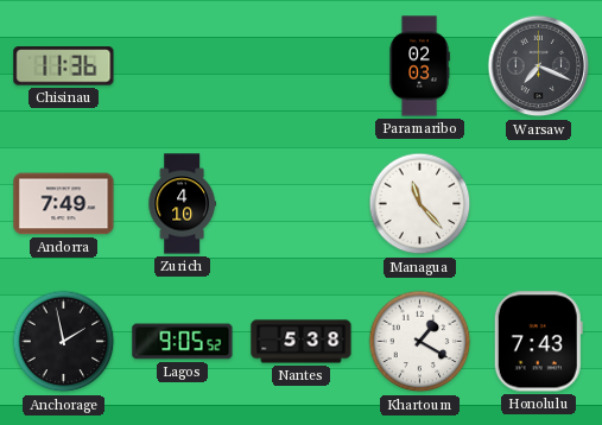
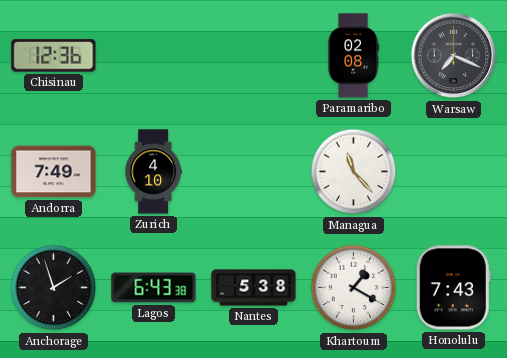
Chisinau: 11:36 -> 12:36 (54, 56)
Paramaribo: 02:03 -> 02:08 (353, 56)
Anchorage: 1:58 -> 1:57 (54, 288)
Lagos: 9:05 -> 6:43 (154, 288)
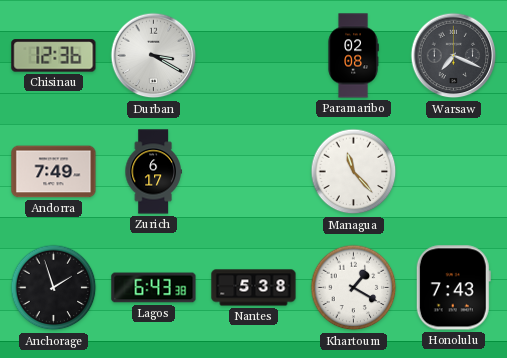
Durban: none -> 3:20 (154, 56)
Zurich: 4:10 -> 6:17 (153, 172)
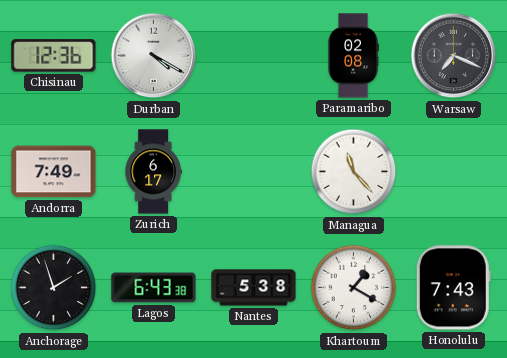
Durban: 3:20 -> 4:20 (154, 56)
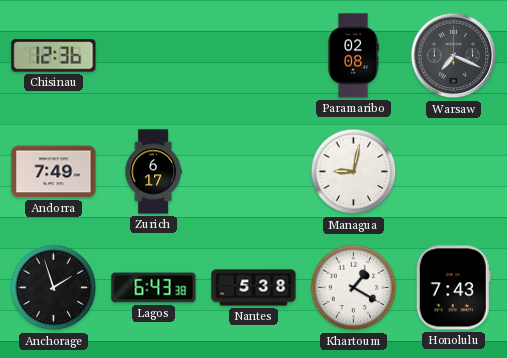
Durban: 4:20 -> none (154, 56)
Managua: 11:23 -> 9:02 (354, 172)
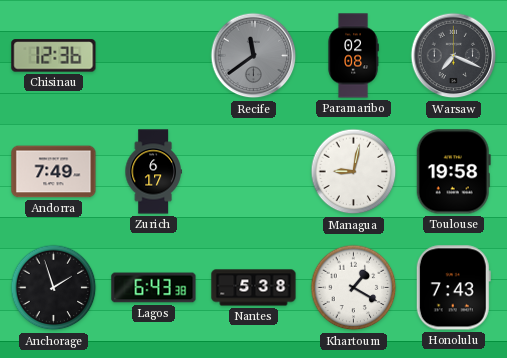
Recife: none -> 11:39 (254, 56)
Toulouse: none -> 19:58 (453, 172)
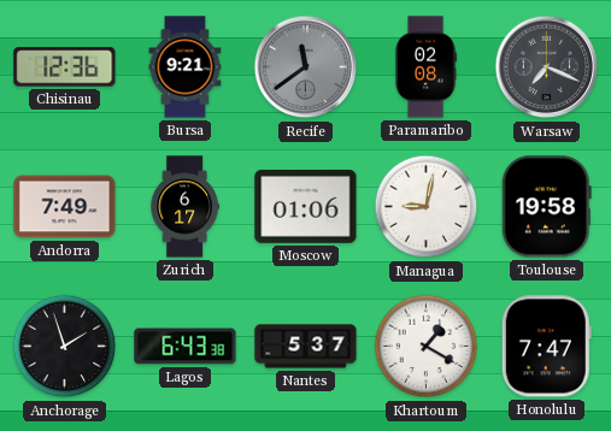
Bursa: none -> 9:21 (186, 67)
Moscow: none -> 01:06 (306, 207)
Nantes: 5:38 -> 5:37 (306, 347)
Honolulu: 7:43 -> 7:47 (546, 347)
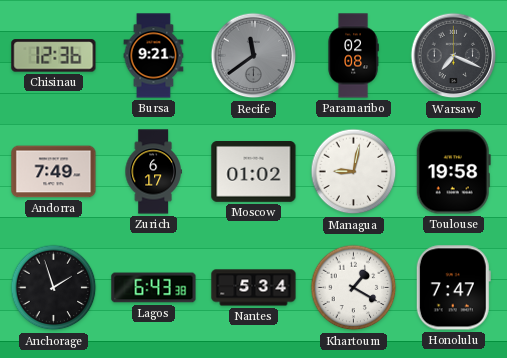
Moscow: 01:06 -> 01:02 (254, 172)
Nantes: 5:37 -> 5:34 (254, 288)
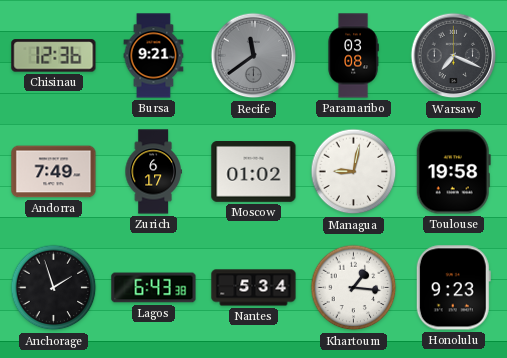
Paramaribo: 02:08 -> 03:08 (353, 56)
Khartoum: 1:20 -> 1:16 (354, 288)
Honolulu: 7:47 -> 9:23 (453, 288)
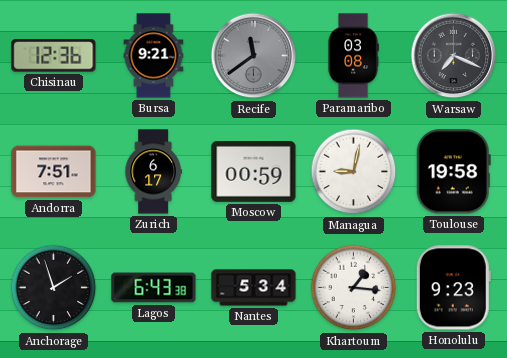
Andorra: 7:49 -> 7:51 (54, 172)
Moscow: 01:02 -> 00:59 (254, 172)
